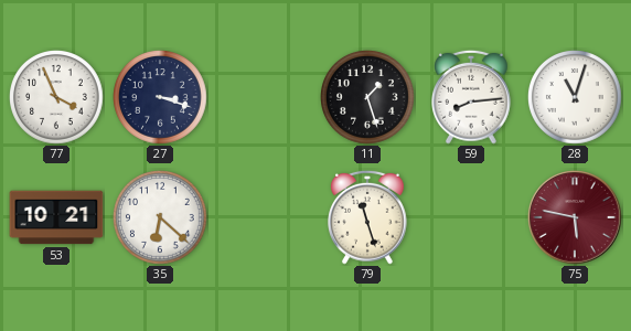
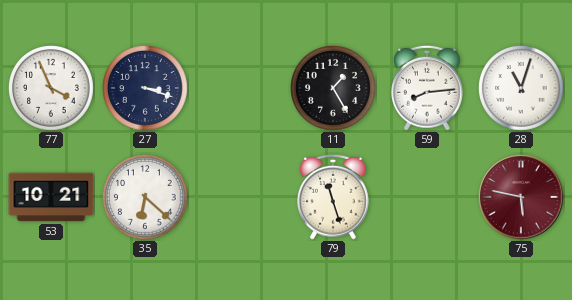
11: 1:27 -> 1:25 (334, 89)
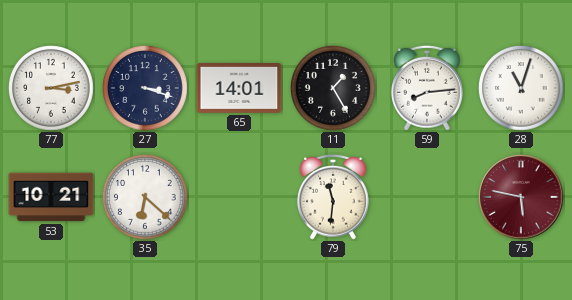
77: 3:56 -> 3:13 (52, 89)
65: none -> 14:01 (239, 89)
79: 11:27 -> 11:31 (334, 197)
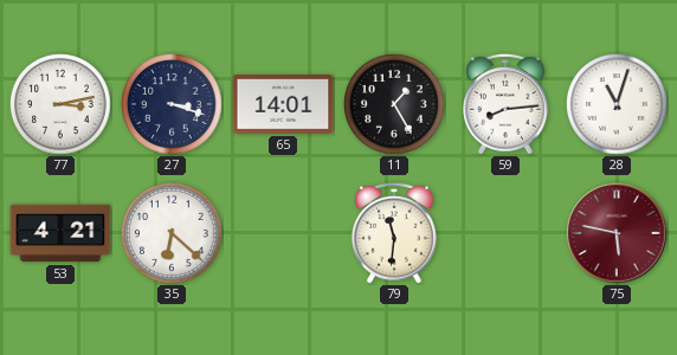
53: 10:21 -> 4:21 (60, 233)
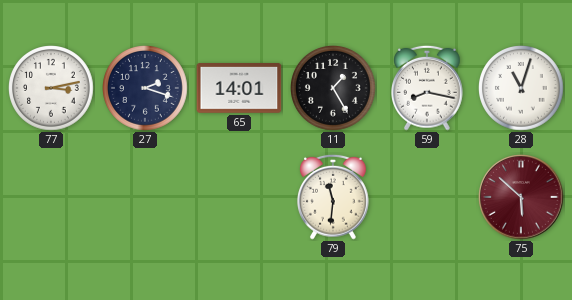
27: 3:18 -> 2:18 (146, 89)
59: 8:14 -> 8:17 (428, 88)
53: 4:21 -> none (60, 233)
35: 6:22 -> none (173, 234)
75: 5:47 -> 5:52 (521, 197)
